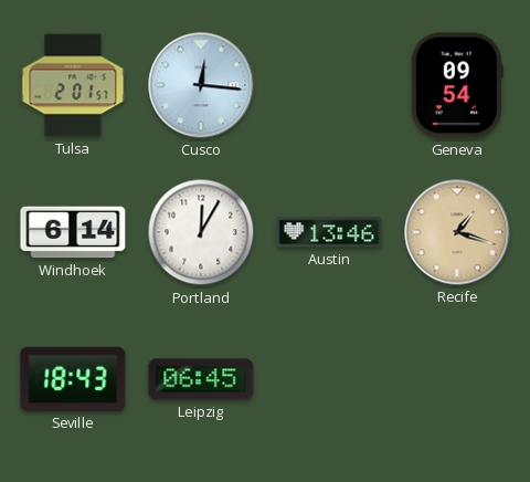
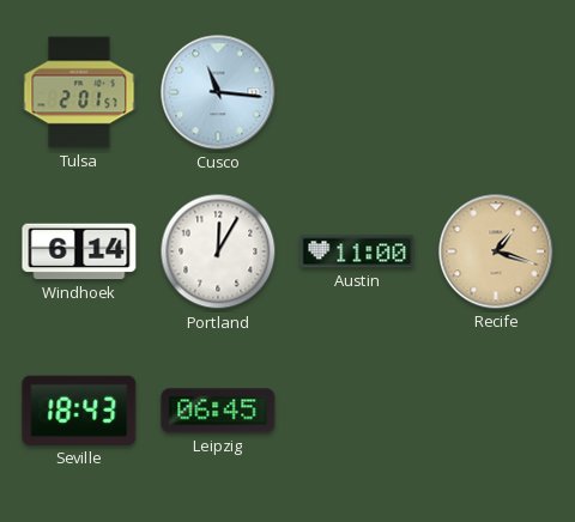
Cusco: 12:16 -> 11:16 (218, 92)
Geneva: 09:54 -> none (457, 85)
Austin: 13:46 -> 11:00 (357, 251)
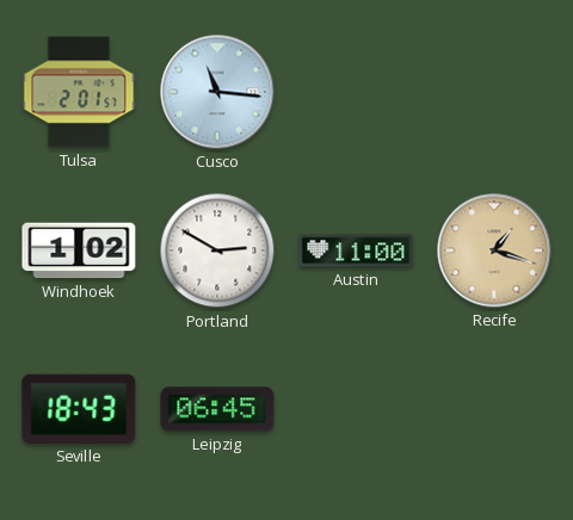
Windhoek: 6:14 -> 1:02 (79, 250)
Portland: 12:05 -> 2:50 (217, 250)
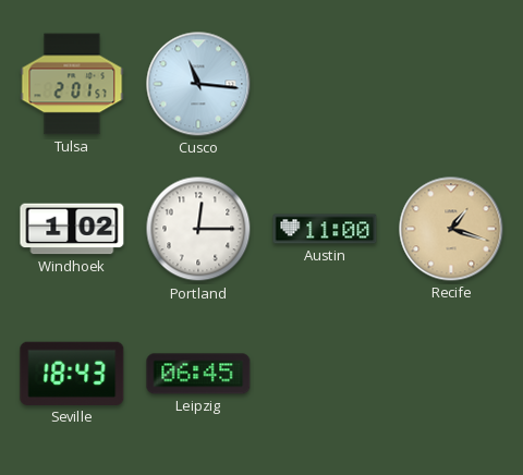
Portland: 2:50 -> 12:15 (198, 229)
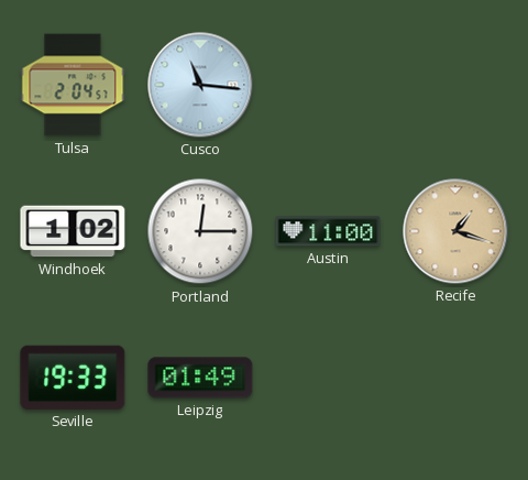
Tulsa: 2:01 -> 2:04 (73, 85)
Seville: 18:43 -> 19:33 (73, 378)
Leipzig: 06:45 -> 01:49 (200, 378)
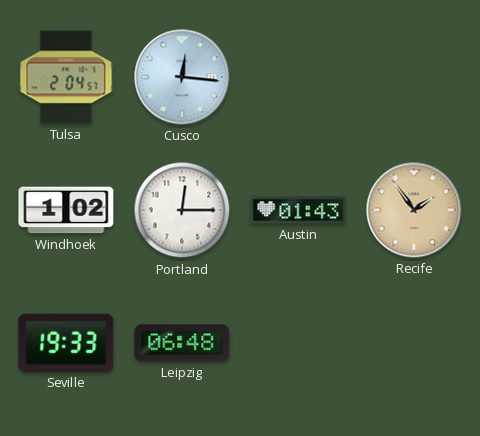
Cusco: 11:16 -> 12:16 (182, 77)
Austin: 11:00 -> 01:43 (298, 210)
Recife: 1:18 -> 1:54 (414, 210)
Leipzig: 01:49 -> 06:48 (182, 343)
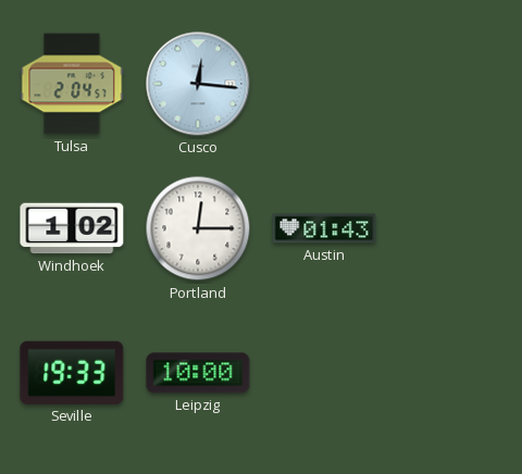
Recife: 1:54 -> none (414, 210)
Leipzig: 06:48 -> 10:00 (198, 373)
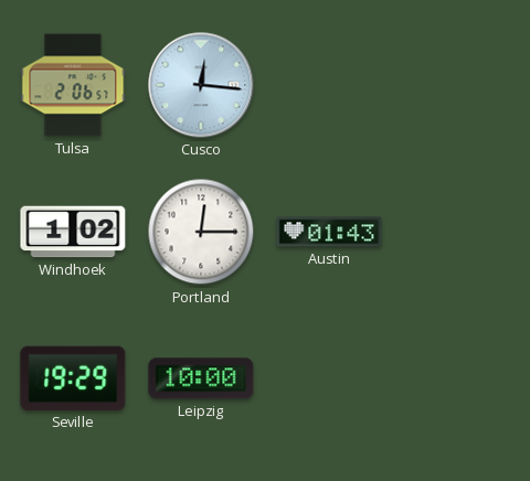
Tulsa: 2:04 -> 2:06 (73, 85)
Seville: 19:33 -> 19:29 (73, 378)
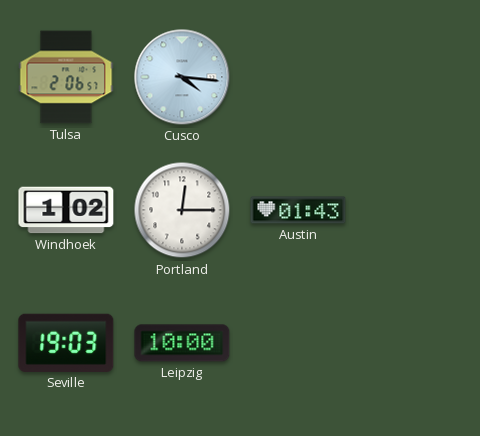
Cusco: 12:16 -> 4:16 (182, 77)
Seville: 19:29 -> 19:03 (66, 343)
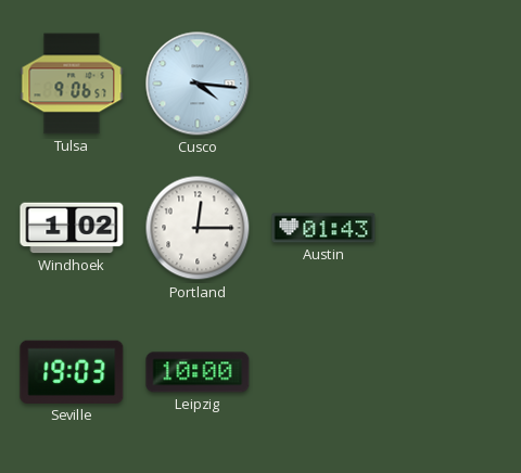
Tulsa: 2:06 -> 9:06 (72, 84)
